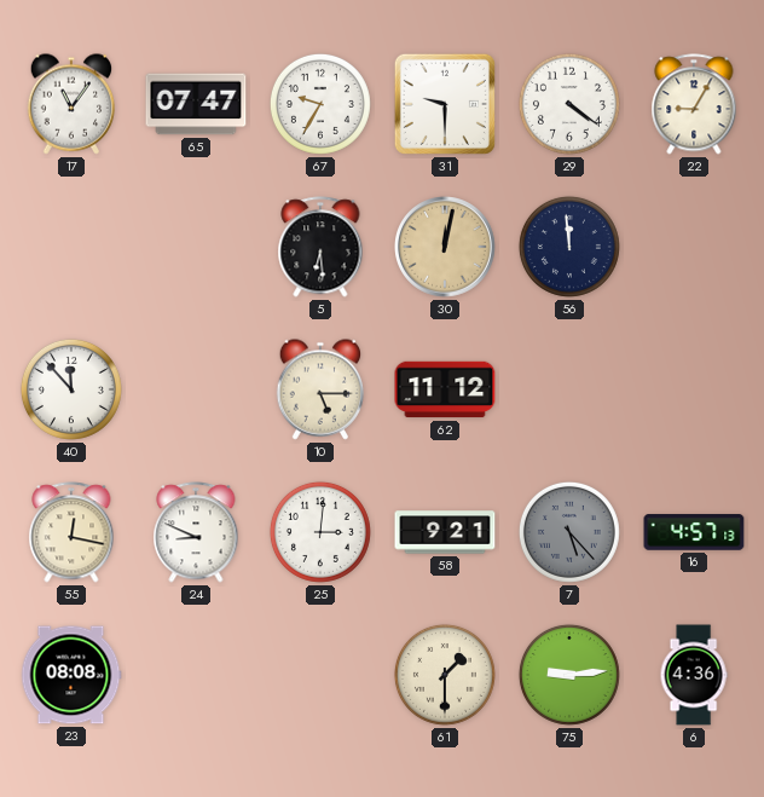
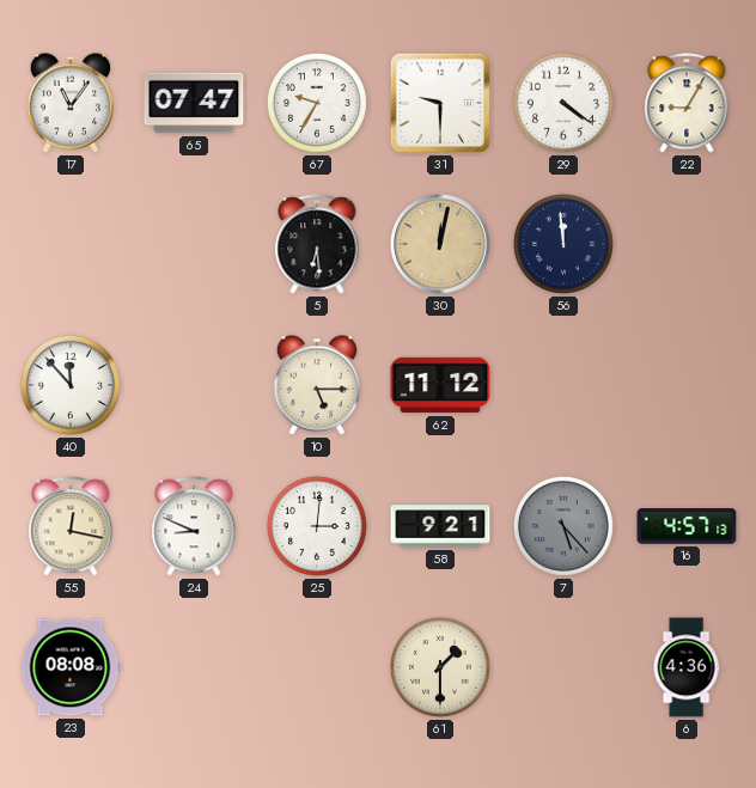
75: 9:14 -> none (569, 675)
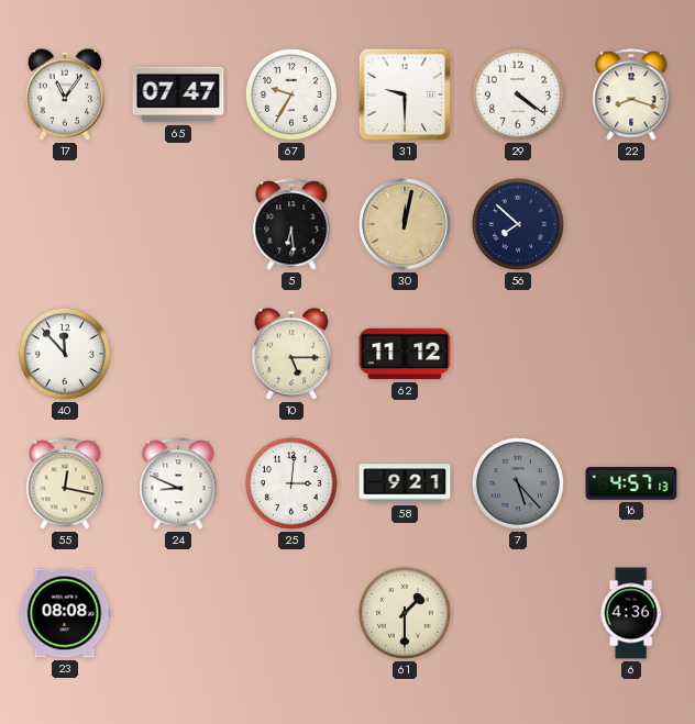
22: 9:05 -> 8:18 (631, 94)
56: 11:59 -> 7:52 (518, 224)
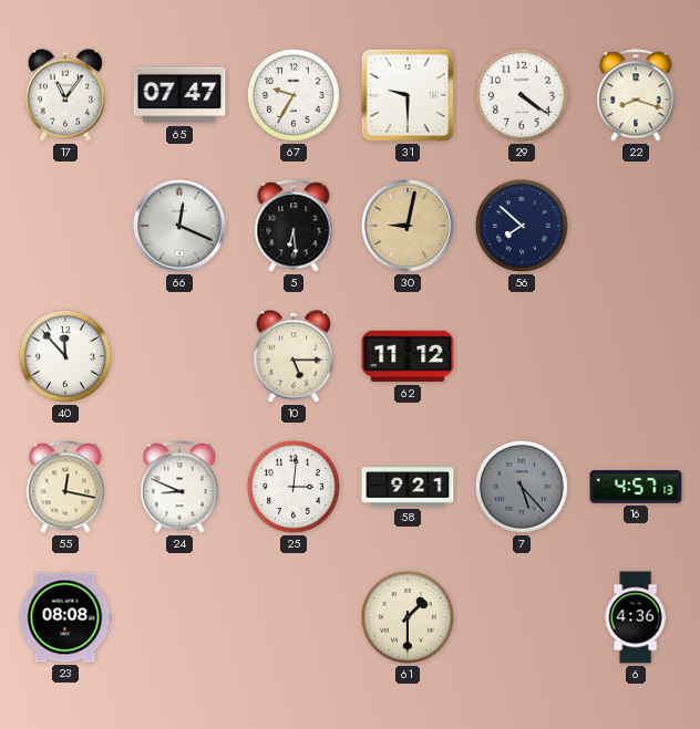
66: none -> 12:19 (181, 227)
30: 12:02 -> 9:02 (409, 227)
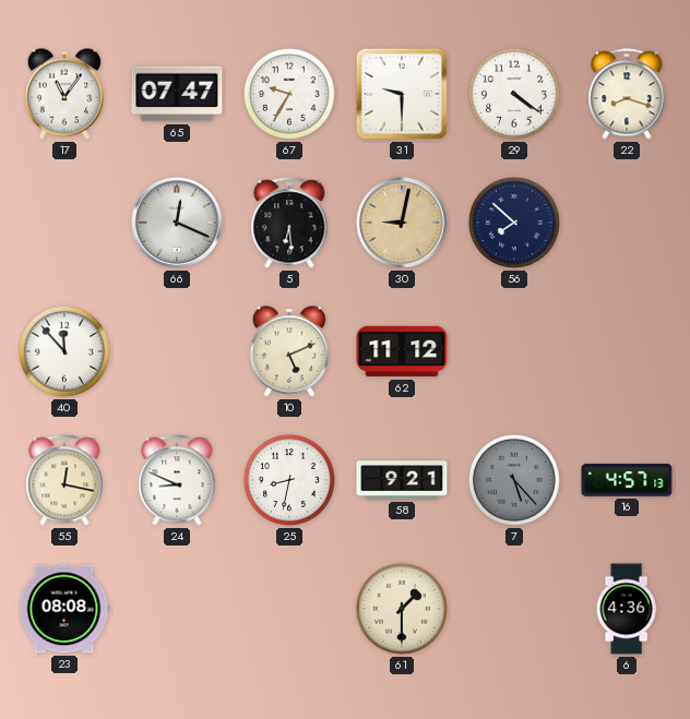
10: 5:15 -> 5:11 (289, 351)
25: 3:01 -> 8:32 (289, 480)
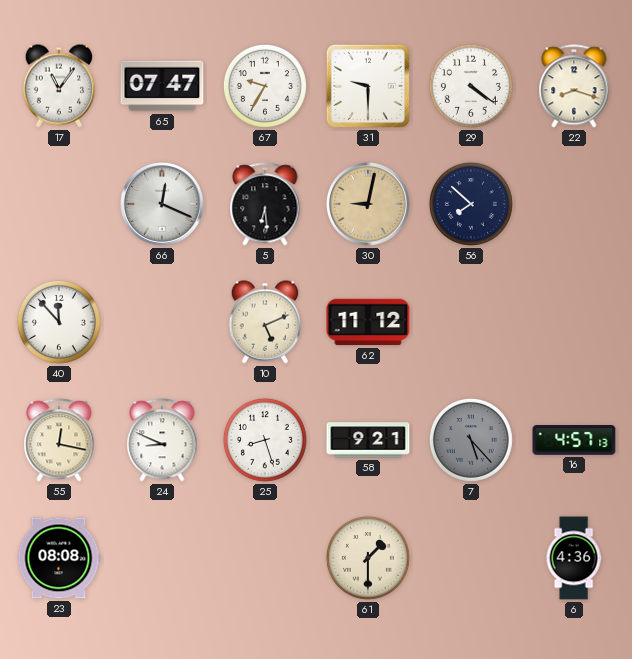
25: 8:32 -> 8:27 (265, 440)
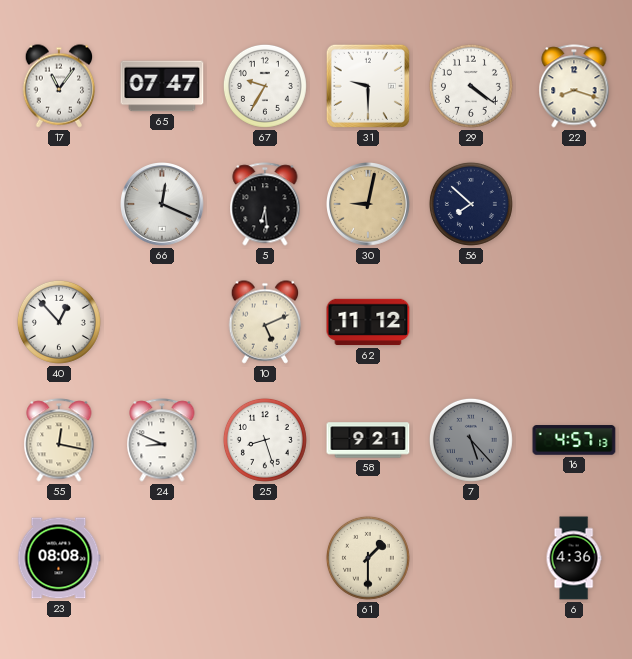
40: 11:53 -> 12:53 (59, 322)
